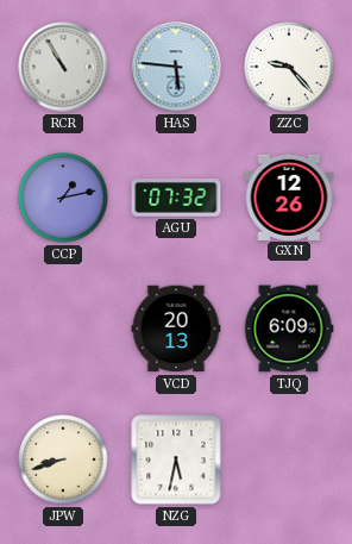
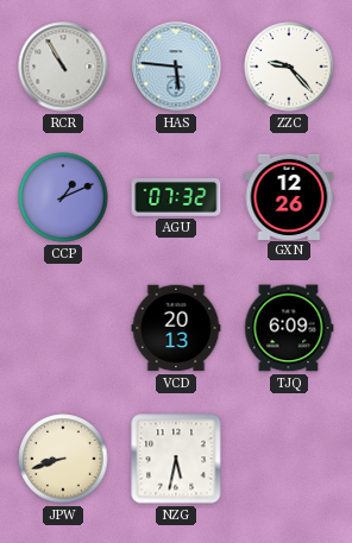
CCP: 1:13 -> 1:11 (63, 197)
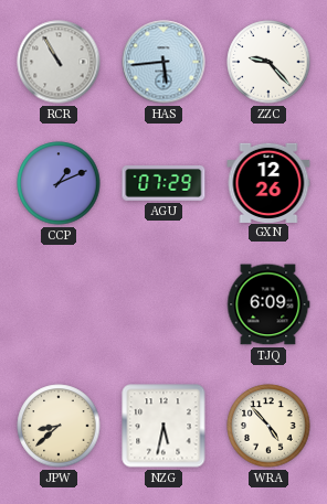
HAS: 5:46 -> 5:44 (163, 62)
AGU: 07:32 -> 07:29 (163, 184)
VCD: 20:13 -> none (176, 328)
JPW: 8:42 -> 8:38 (59, 426)
WRA: none -> 4:53 (268, 426)
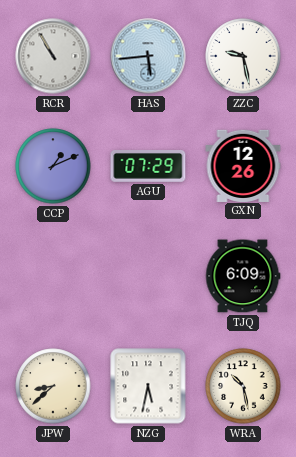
ZZC: 9:23 -> 9:28 (243, 56)
WRA: 4:53 -> 10:28 (243, 386)
